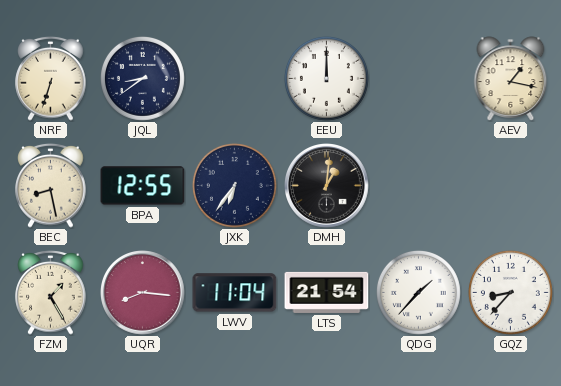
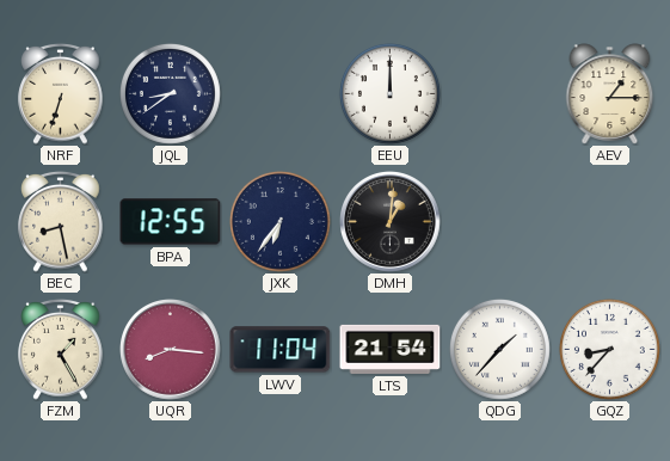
AEV: 1:17 -> 1:15 (610, 94)
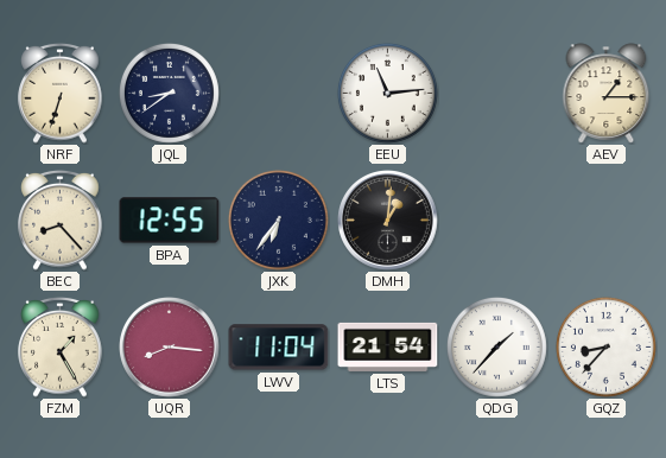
EEU: 12:00 -> 11:14 (387, 93)
BEC: 8:28 -> 8:23 (61, 220)
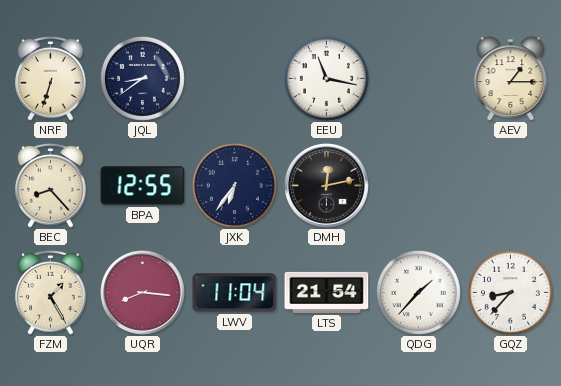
EEU: 11:14 -> 11:17 (326, 78)
DMH: 1:01 -> 12:13 (327, 186)
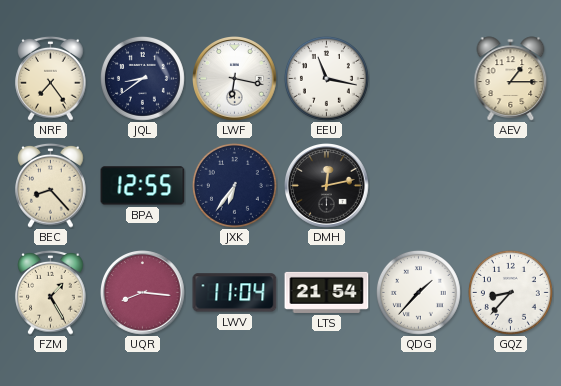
NRF: 6:33 -> 7:24 (51, 78)
LWF: none -> 6:17 (235, 79)
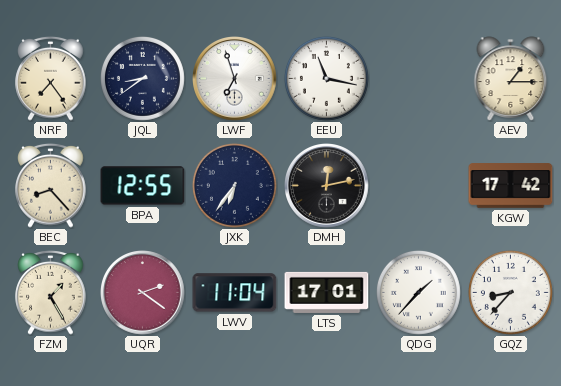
LWF: 6:17 -> 6:57 (235, 79)
KGW: none -> 17:42 (511, 186)
UQR: 8:16 -> 2:21 (143, 293)
LTS: 21:54 -> 17:01 (327, 292)
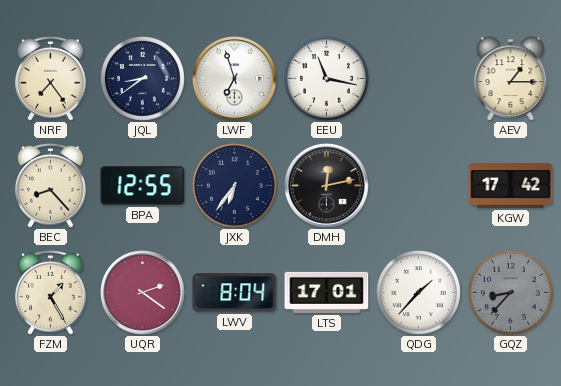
LWV: 11:04 -> 8:04 (235, 293)
GQZ dial: white -> grey (510, 292)
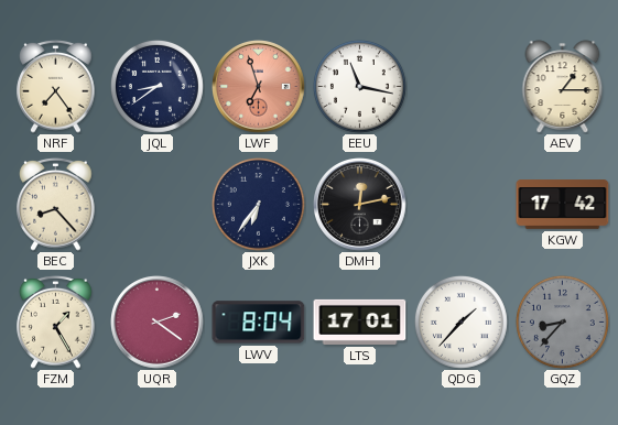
LWF dial: white -> salmon (259, 87)
BPA: 12:55 -> none (143, 186)
